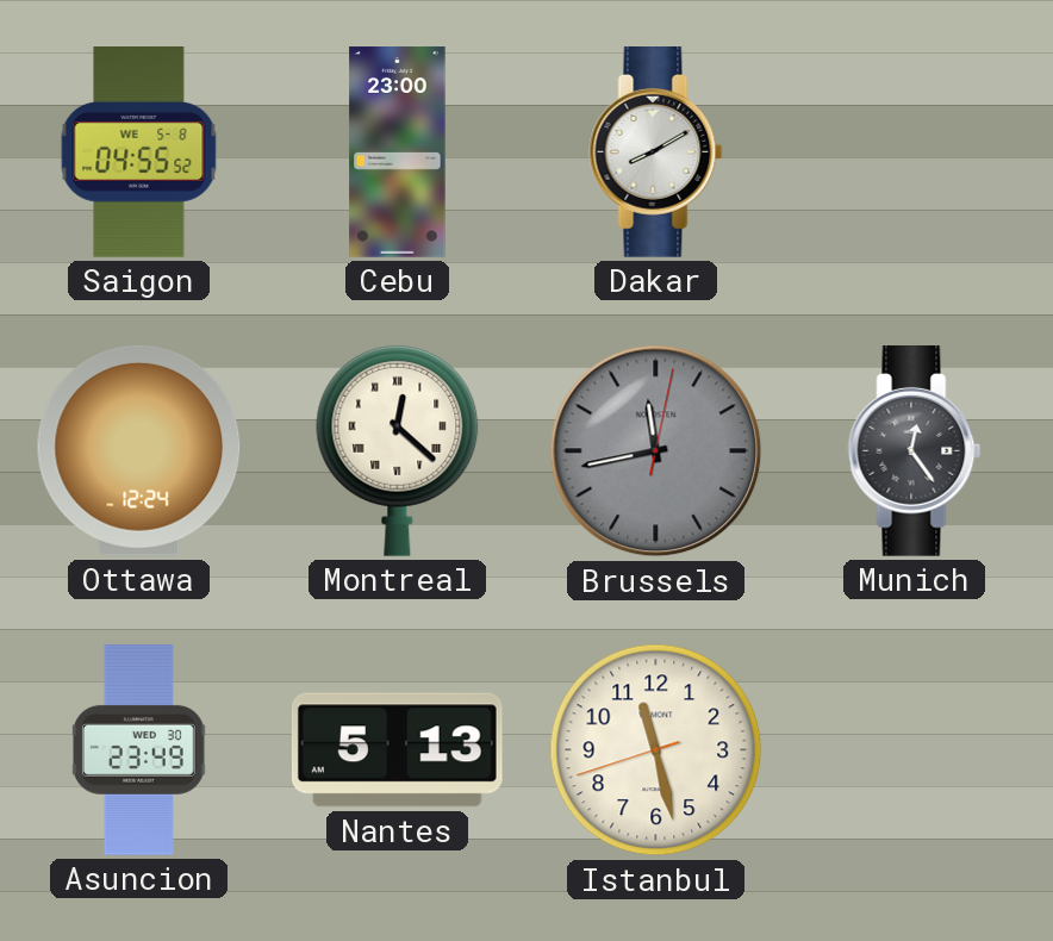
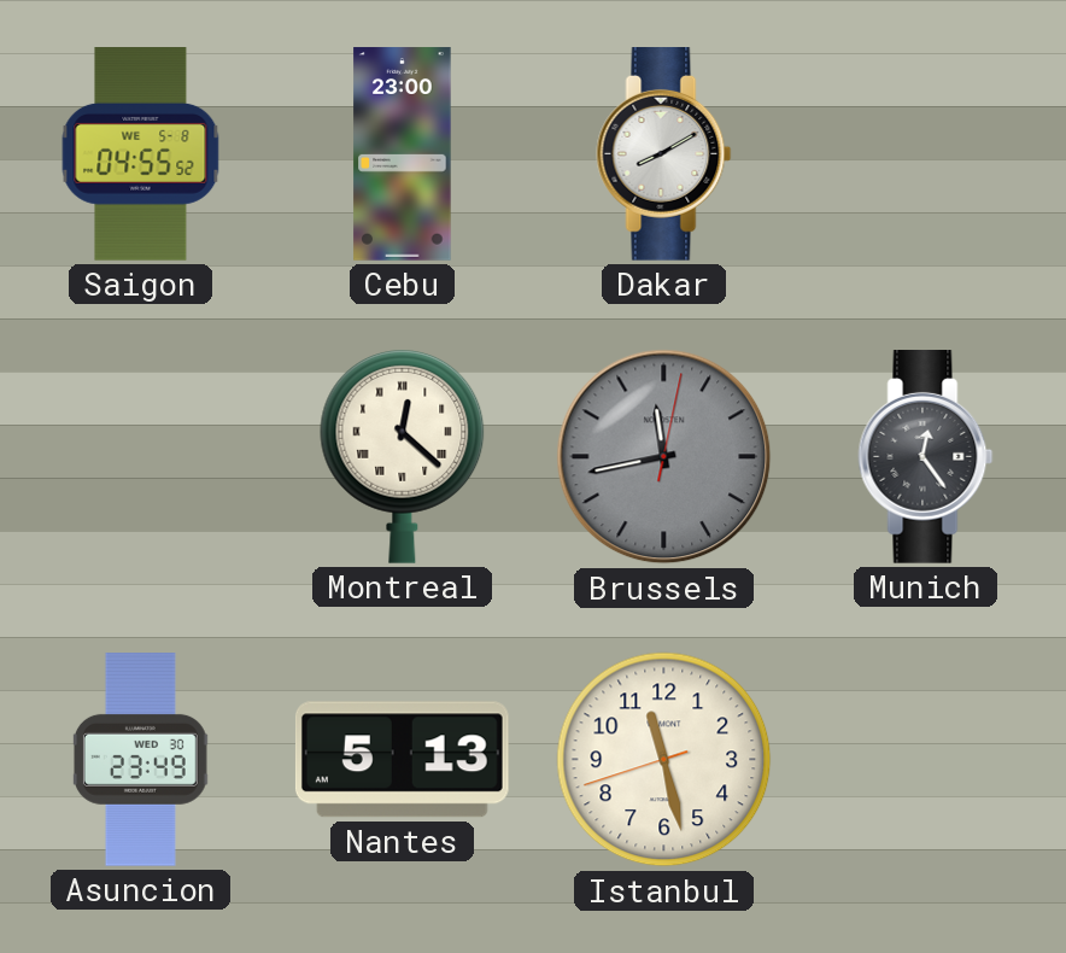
Ottawa: 12:24 -> none (139, 450)
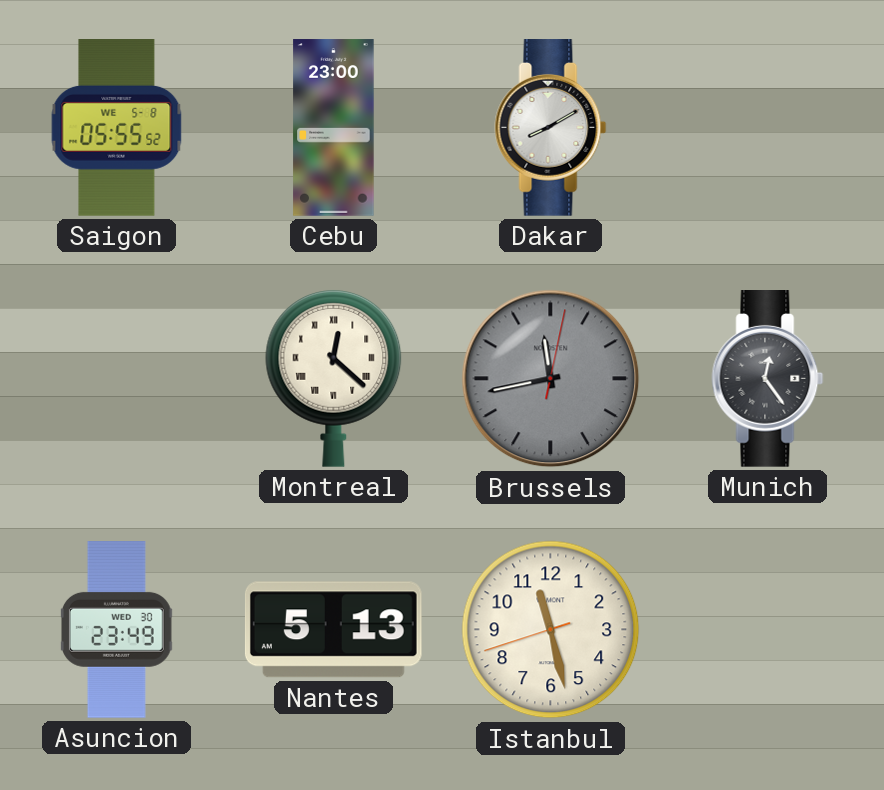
Saigon: 04:55 -> 05:55 (117, 128)
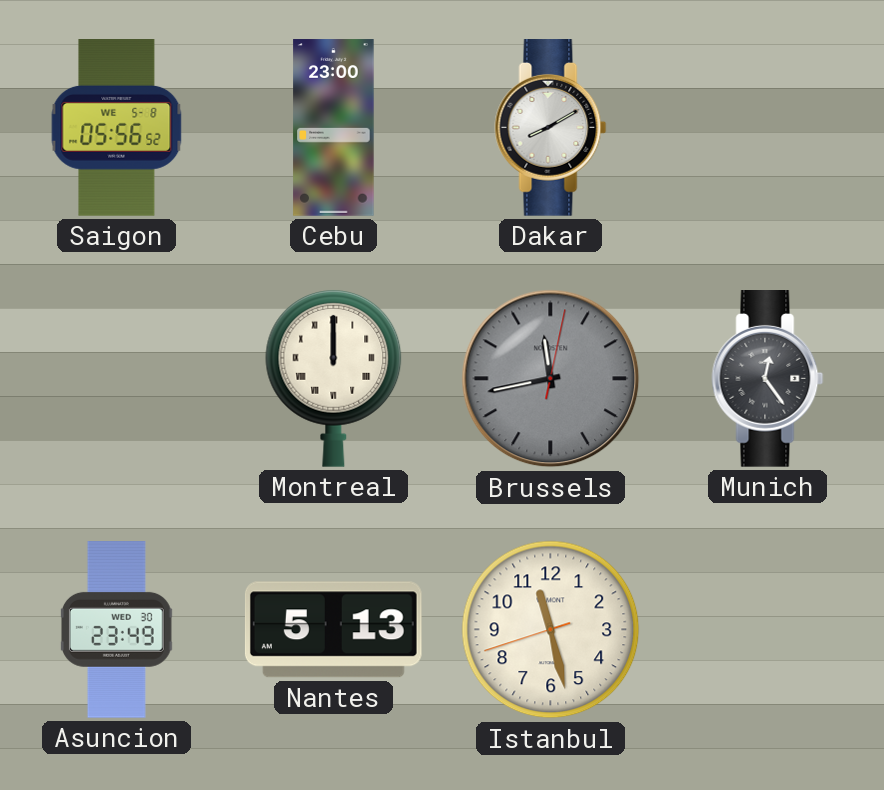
Saigon: 05:55 -> 05:56 (117, 128)
Montreal: 12:22 -> 12:00 (334, 378)
